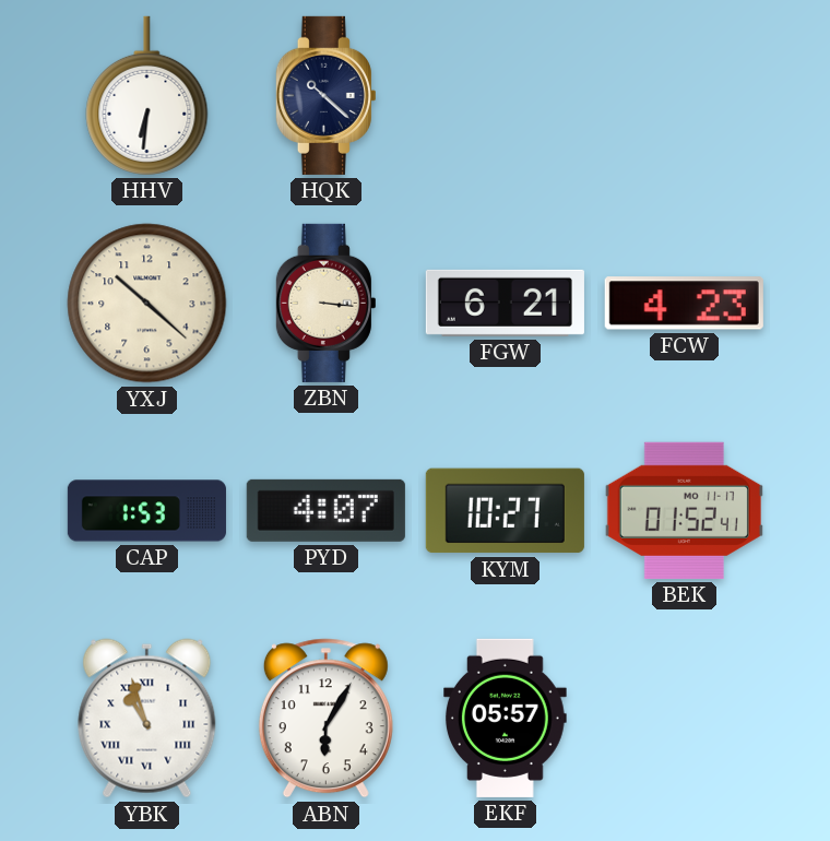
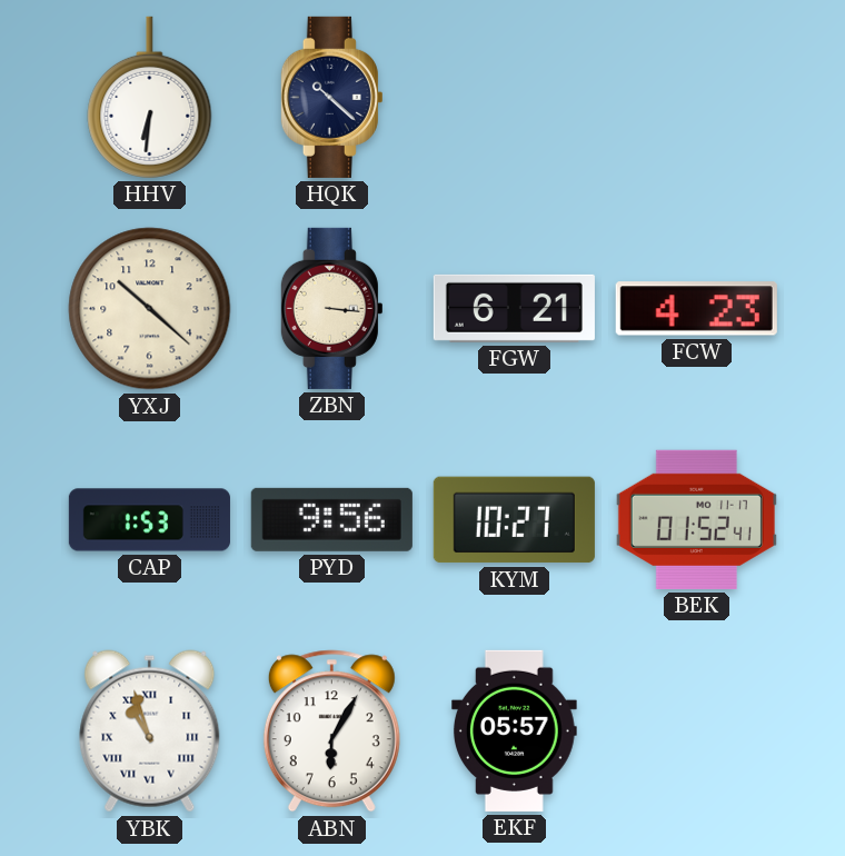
PYD: 4:07 -> 9:56 (331, 519)
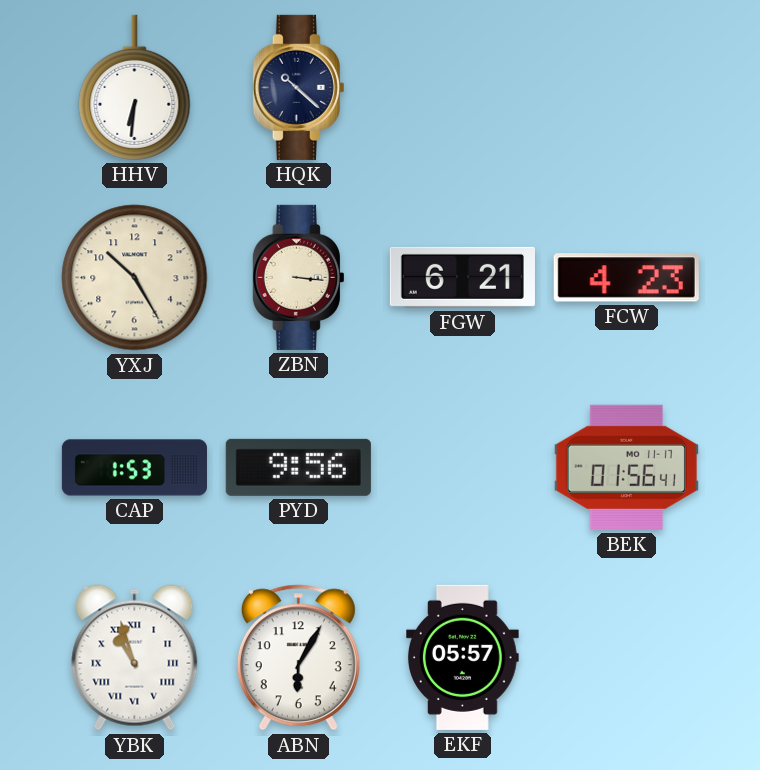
YXJ: 10:22 -> 10:25 (135, 278)
KYM: 10:27 -> none (514, 520)
BEK: 01:52 -> 01:56 (626, 467)
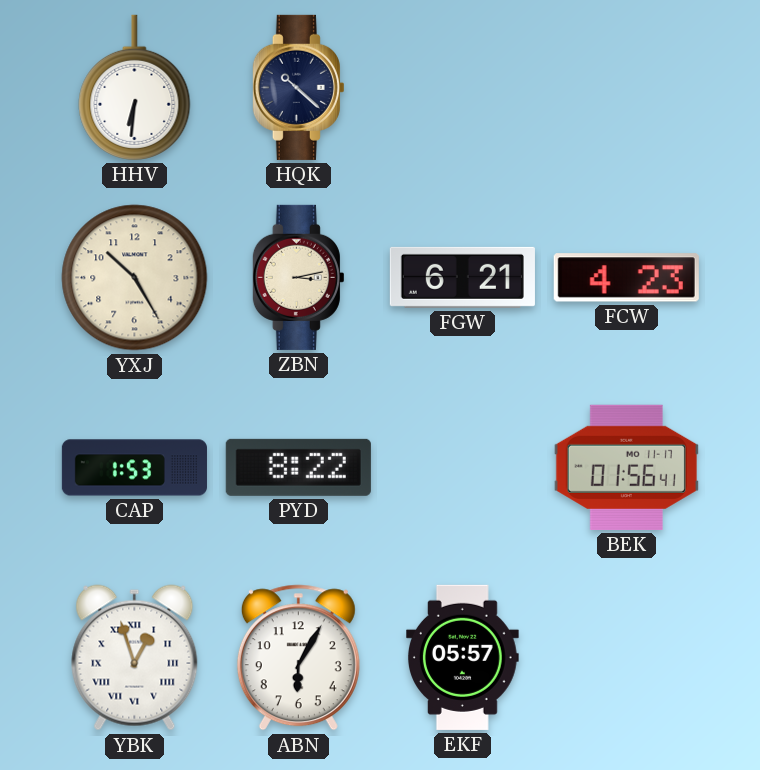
ZBN: 3:16 -> 3:13 (298, 277)
PYD: 9:56 -> 8:22 (298, 467)
YBK: 10:57 -> 12:57 (135, 658)
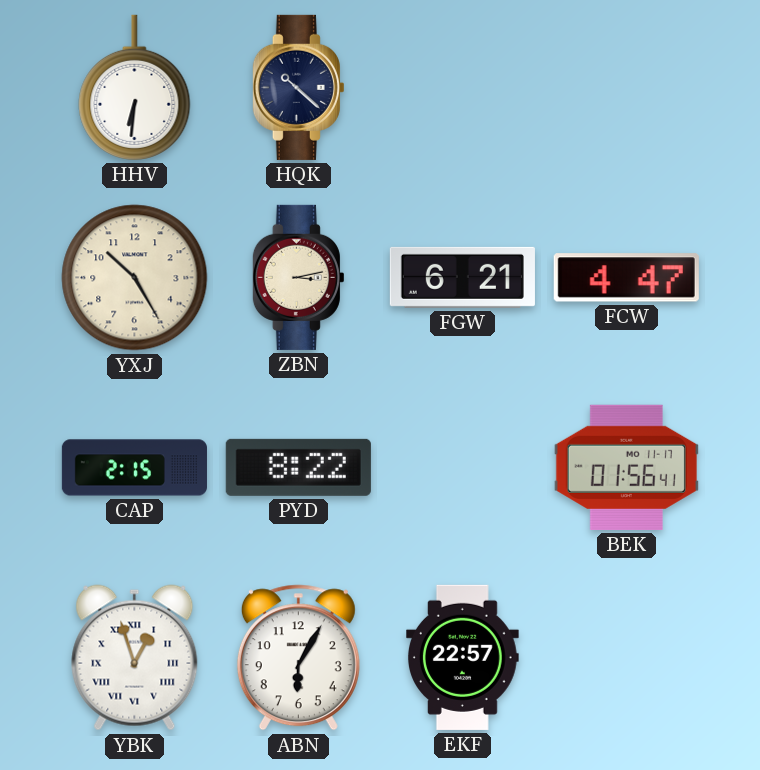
FCW: 4:23 -> 4:47 (626, 278)
CAP: 1:53 -> 2:15 (134, 468)
EKF: 05:57 -> 22:57 (463, 657)
